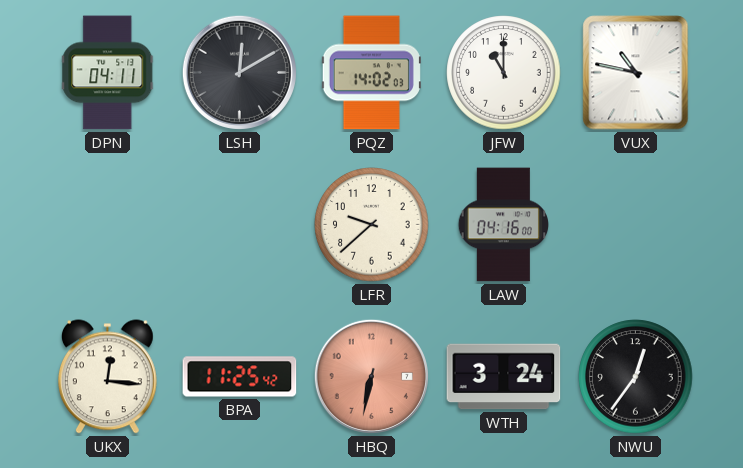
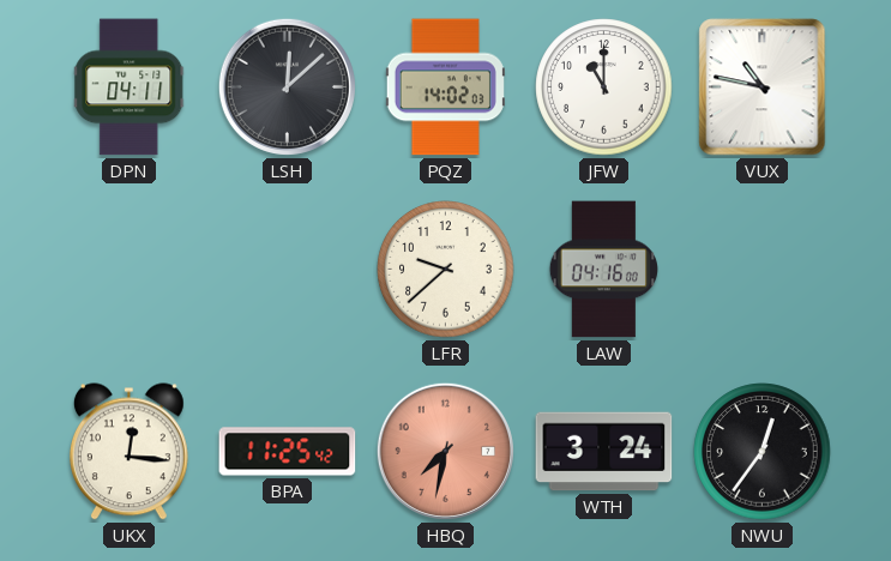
LSH: 12:10 -> 12:08 (287, 86)
HBQ: 6:32 -> 7:32 (445, 451)
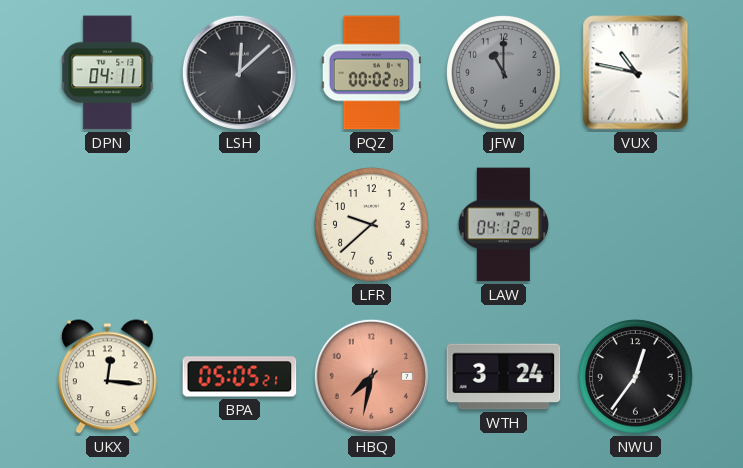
PQZ: 14:02 -> 00:02 (371, 73)
JFW dial: white -> grey (504, 73)
LAW: 04:16 -> 04:12 (503, 225)
BPA: 11:25 -> 05:05 (240, 377)
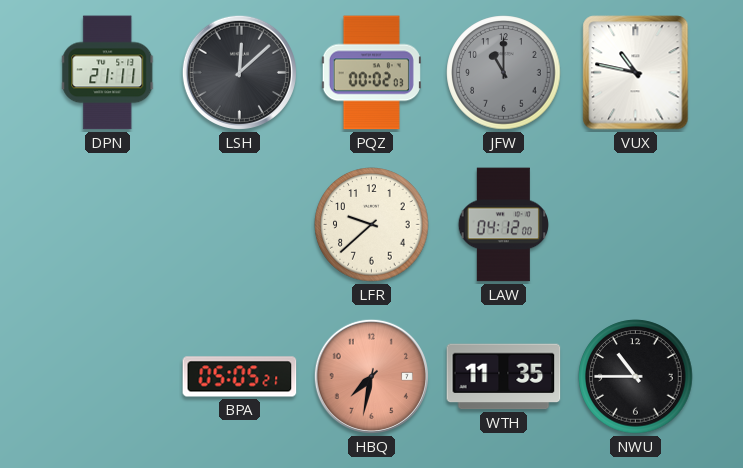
DPN: 04:11 -> 21:11 (108, 73)
UKX: 12:16 -> none (107, 377)
WTH: 3:24 -> 11:35 (504, 377)
NWU: 12:36 -> 10:45 (636, 377)
